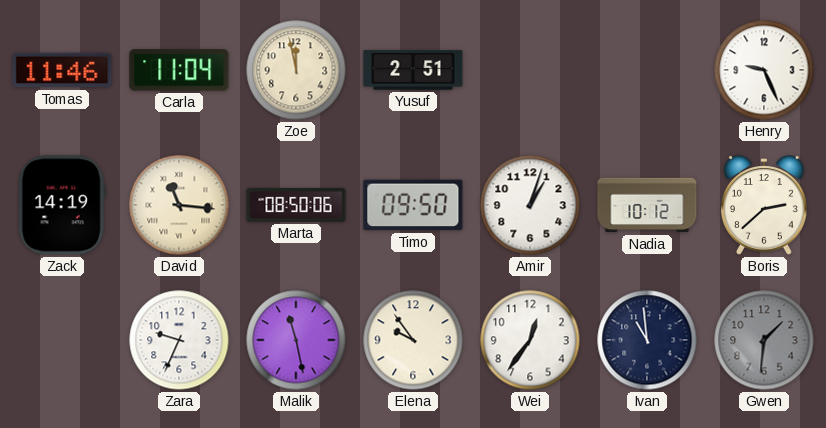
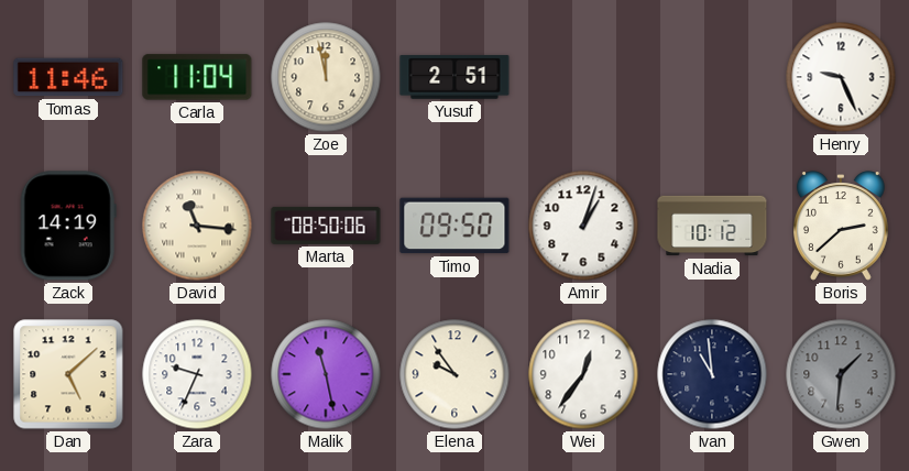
Dan: none -> 5:08 (68, 374)
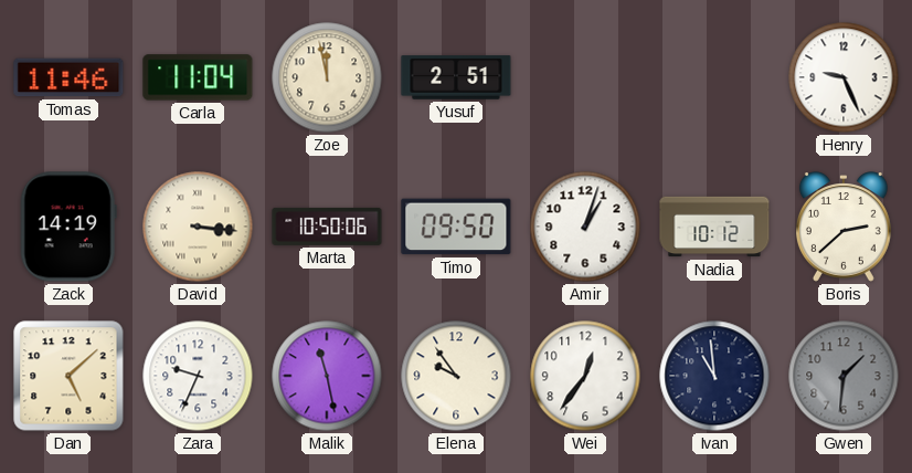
David: 11:16 -> 3:16 (198, 227)
Marta: 08:50 -> 10:50 (327, 227)
